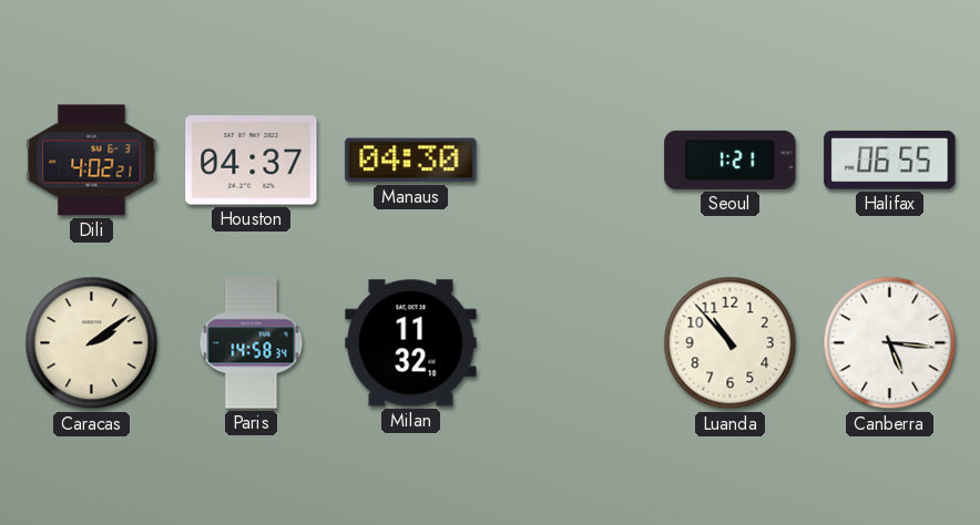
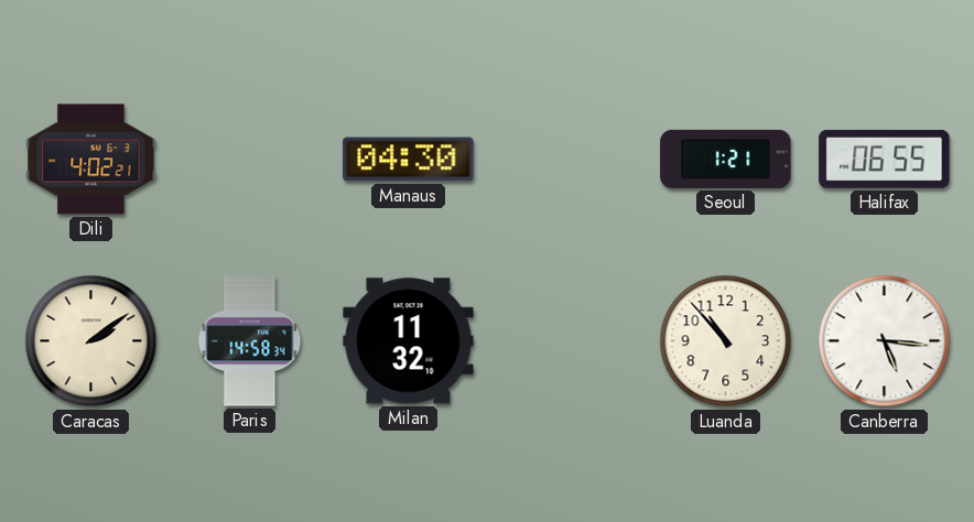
Houston: 04:37 -> none (252, 161)
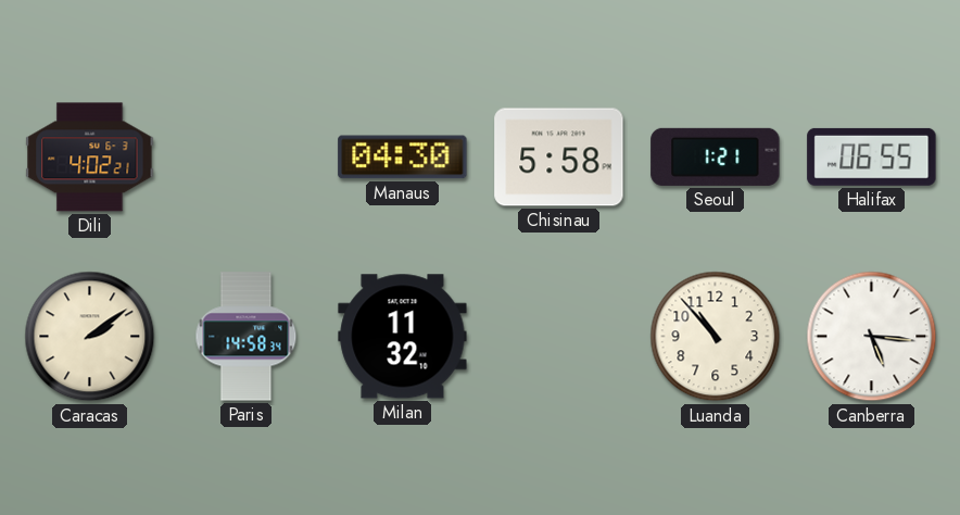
Chisinau: none -> 5:58 (559, 158)
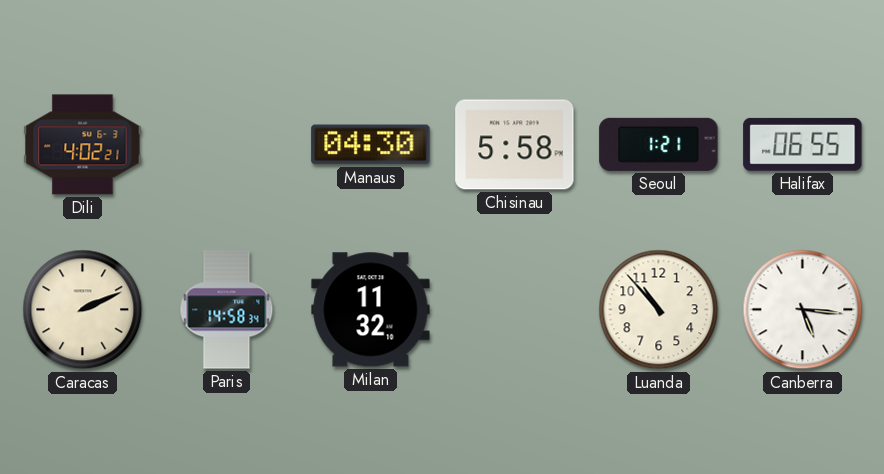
Caracas: 2:09 -> 2:11 (83, 310)
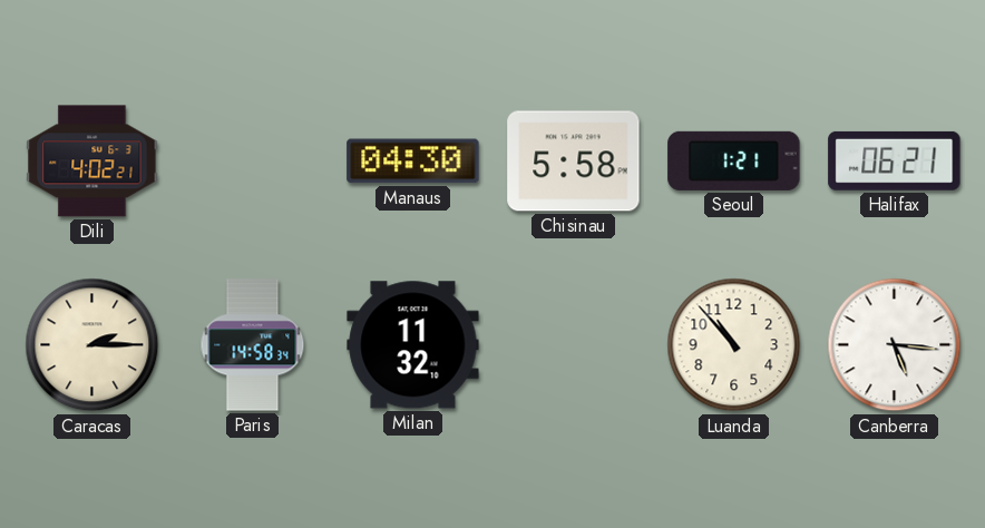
Halifax: 06:55 -> 06:21 (895, 160)
Caracas: 2:11 -> 2:15 (92, 345)
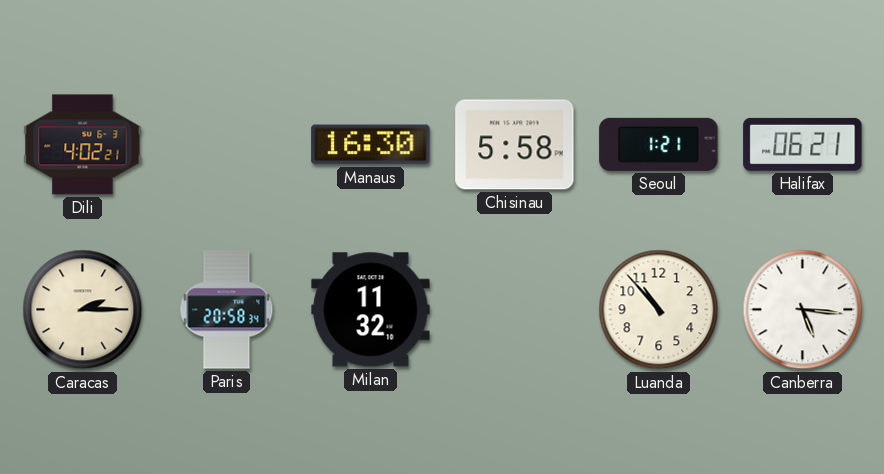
Manaus: 04:30 -> 16:30 (371, 145)
Paris: 14:58 -> 20:58 (227, 310)
